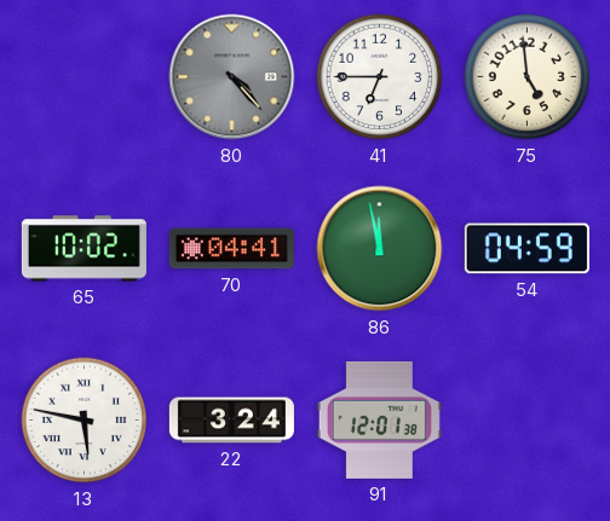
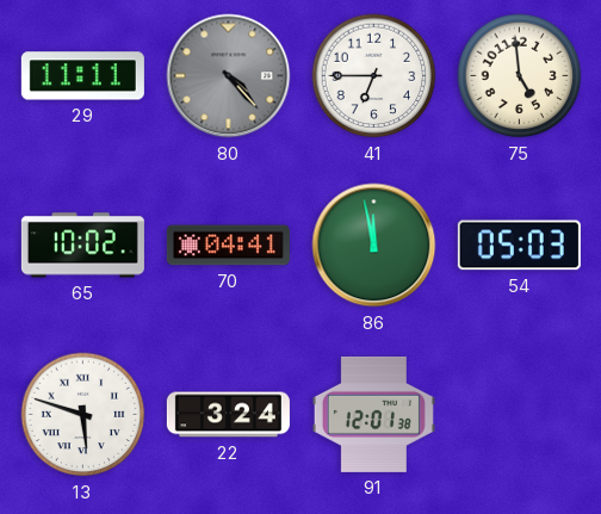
29: none -> 11:11 (82, 76)
54: 04:59 -> 05:03 (519, 246)
13: 5:47 -> 5:48 (83, 415)
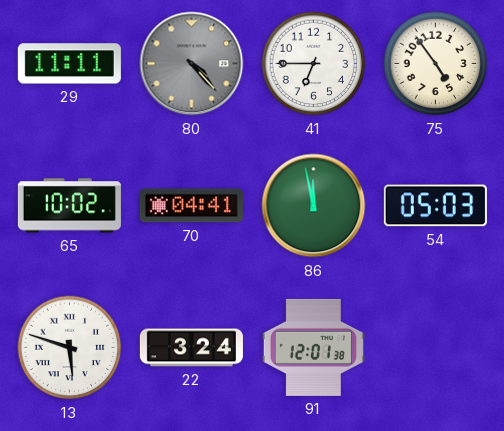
75: 4:59 -> 4:54 (436, 64)
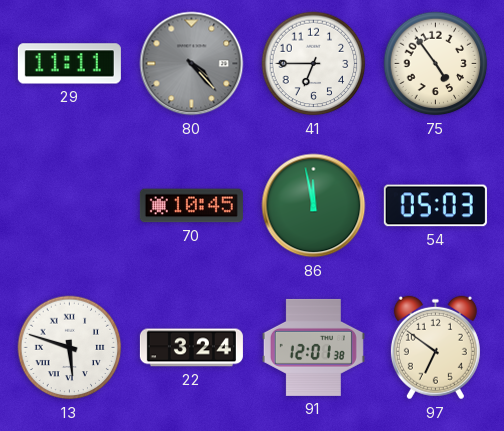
65: 10:02 -> none (69, 206)
70: 04:41 -> 10:45 (191, 206)
97: none -> 6:51 (435, 348)
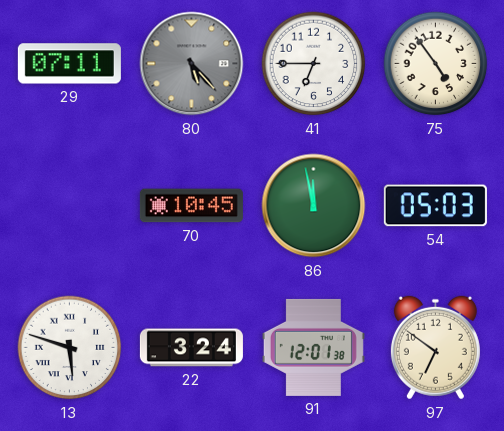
29: 11:11 -> 07:11 (69, 64)
80: 4:23 -> 5:23 (192, 64)
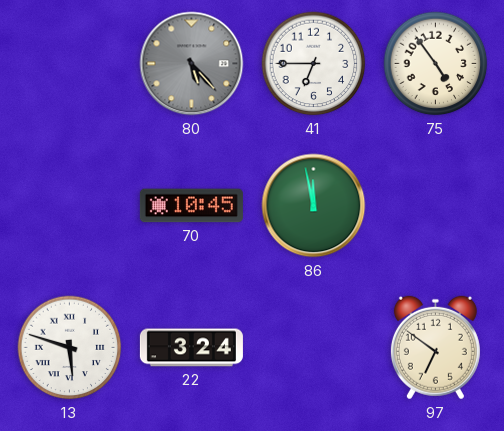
29: 07:11 -> none (69, 64)
54: 05:03 -> none (435, 206)
91: 12:01 -> none (313, 347)
